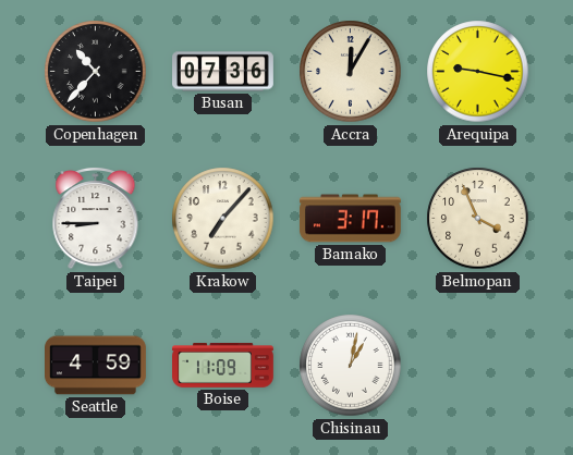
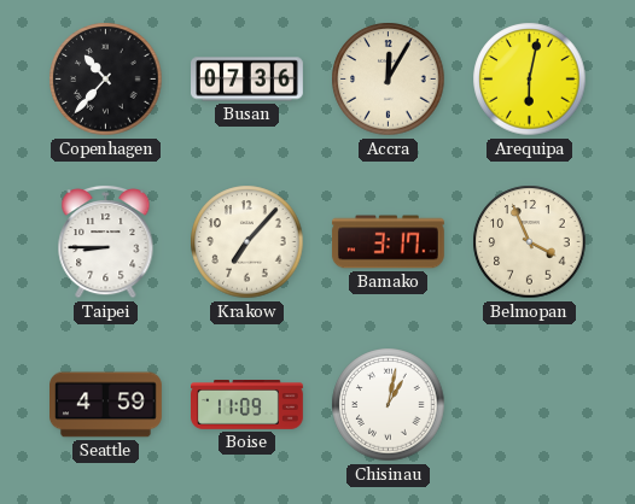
Arequipa: 9:17 -> 6:02 (530, 80)
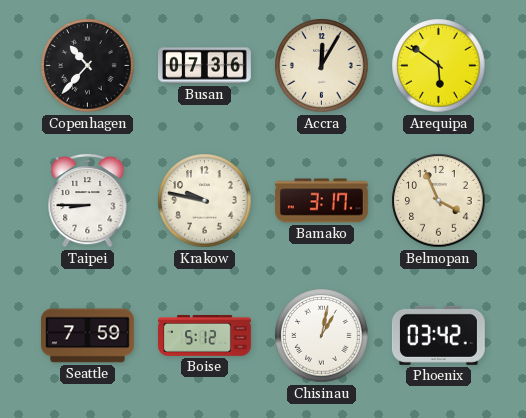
Arequipa: 6:02 -> 5:51 (439, 66)
Krakow: 7:07 -> 9:47 (205, 201)
Seattle: 4:59 -> 7:59 (88, 336)
Boise: 11:09 -> 5:12 (205, 336)
Phoenix: none -> 03:42 (438, 335)
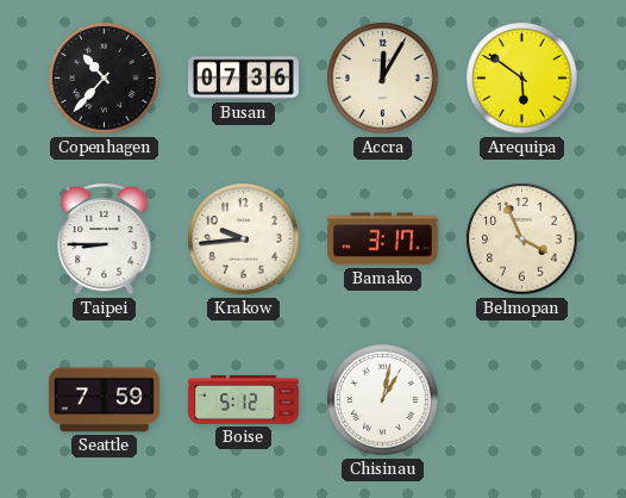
Krakow: 9:47 -> 9:44 (244, 239)
Phoenix: 03:42 -> none (438, 335)
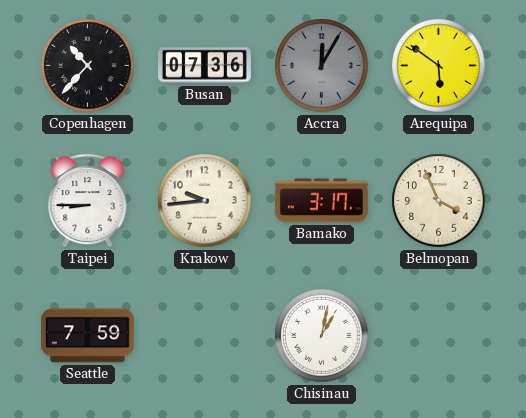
Accra dial: cream -> grey (322, 66)
Boise: 5:12 -> none (244, 400)
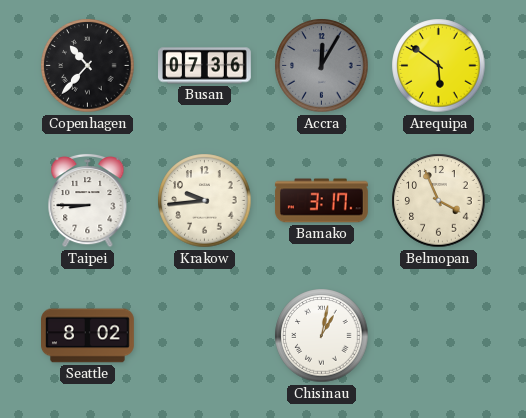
Seattle: 7:59 -> 8:02 (88, 336)
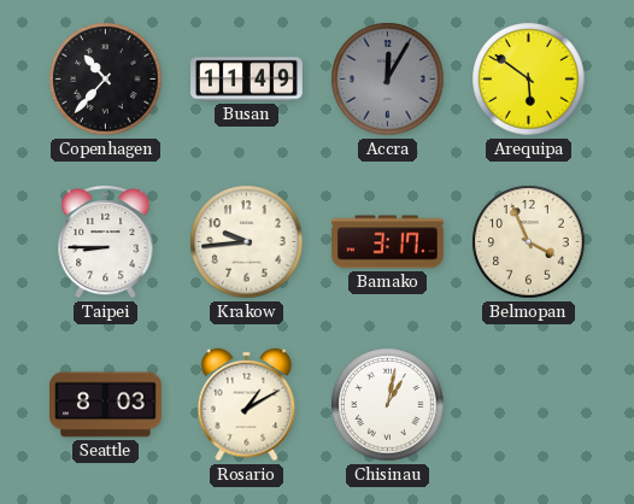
Busan: 07:36 -> 11:49 (247, 80)
Seattle: 8:02 -> 8:03 (106, 405)
Rosario: none -> 1:10 (247, 405)
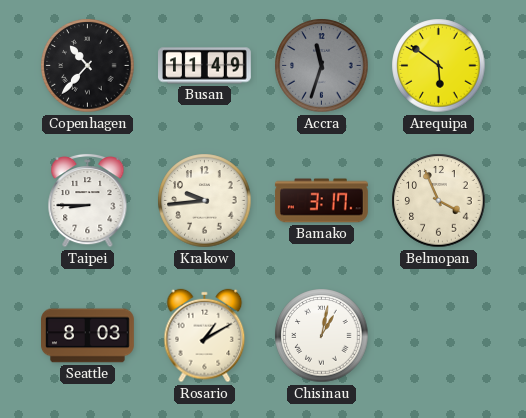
Accra: 12:05 -> 11:33 (322, 66)
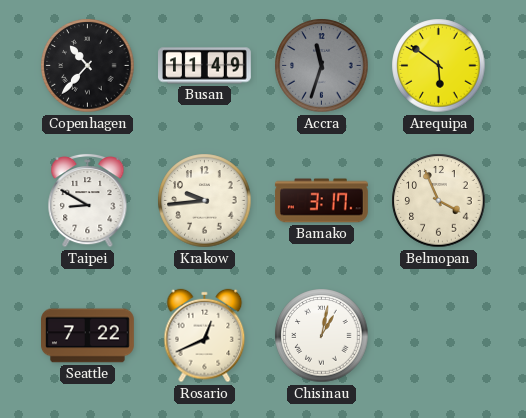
Taipei: 8:45 -> 8:50 (88, 200)
Seattle: 8:03 -> 7:22 (88, 336)
Rosario: 1:10 -> 12:41 (205, 336)
